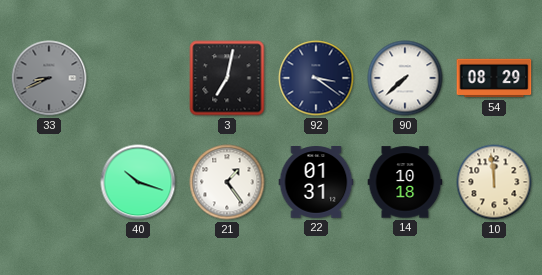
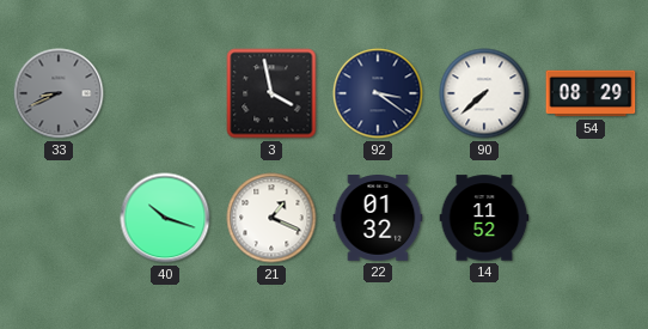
3: 7:02 -> 3:58 (271, 93)
21: 1:24 -> 1:19 (271, 218)
22: 01:31 -> 01:32 (378, 219)
14: 10:18 -> 11:52 (484, 218)
10: 11:59 -> none (494, 182)
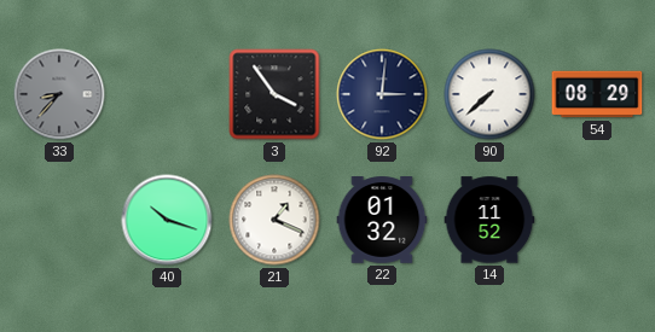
33: 8:41 -> 8:37 (59, 94)
3: 3:58 -> 3:54 (274, 94)
92: 3:21 -> 3:01 (382, 94)
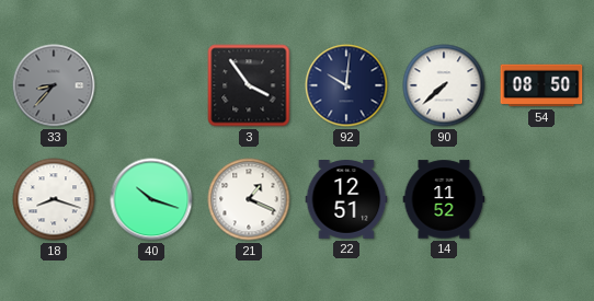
92: 3:01 -> 10:01 (346, 85)
54: 08:29 -> 08:50 (541, 85)
18: none -> 8:18 (54, 199)
22: 01:32 -> 12:51 (346, 200)
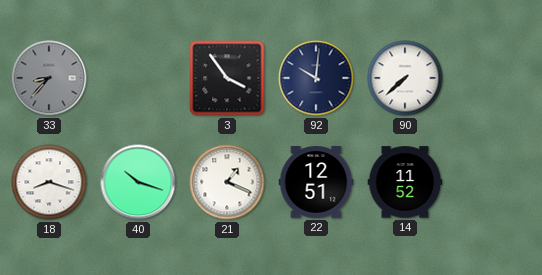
54: 08:50 -> none (541, 85)
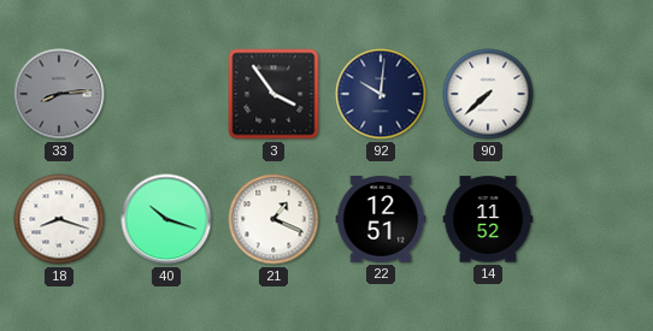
33: 8:37 -> 8:14 (59, 94)
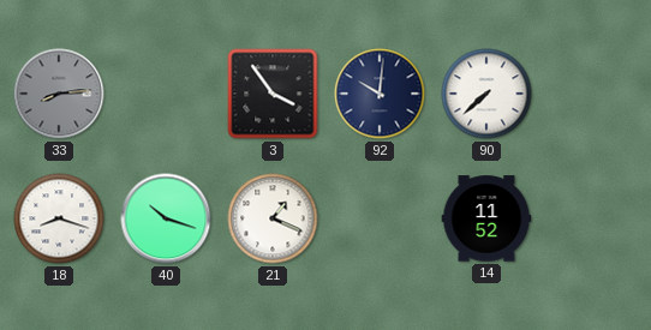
22: 12:51 -> none (381, 220)
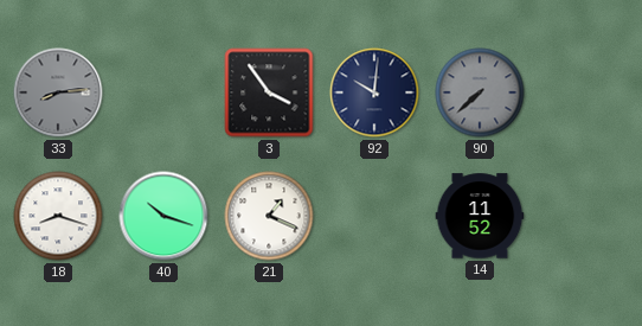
90 dial: white -> grey (480, 92)
